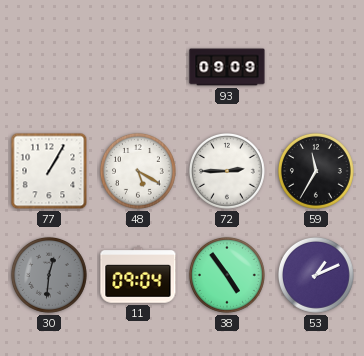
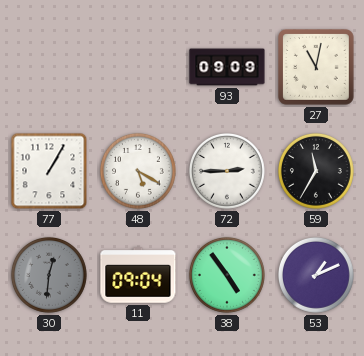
27: none -> 11:02 (317, 68)
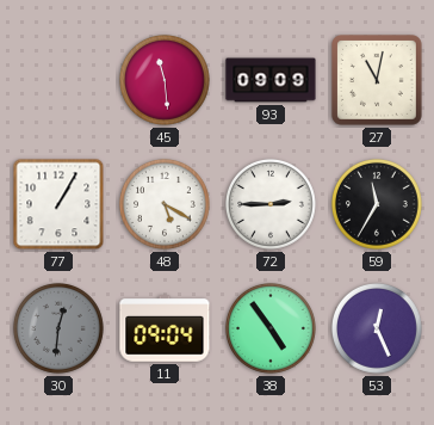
45: none -> 11:29 (165, 80)
53: 1:11 -> 12:26 (377, 328)
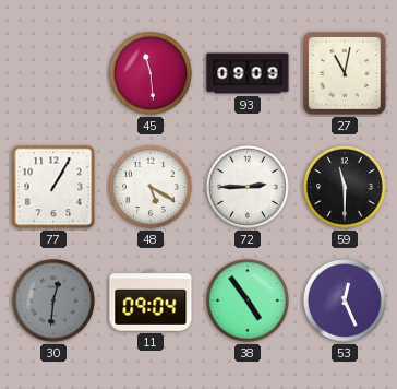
59: 11:35 -> 11:30 (345, 187)
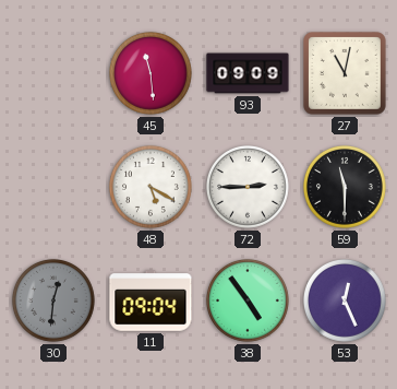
77: 1:05 -> none (53, 187)
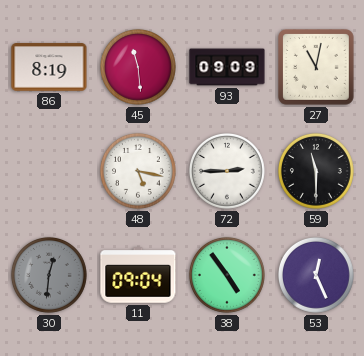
86: none -> 8:19 (49, 67)
48: 5:20 -> 5:17 (138, 171)
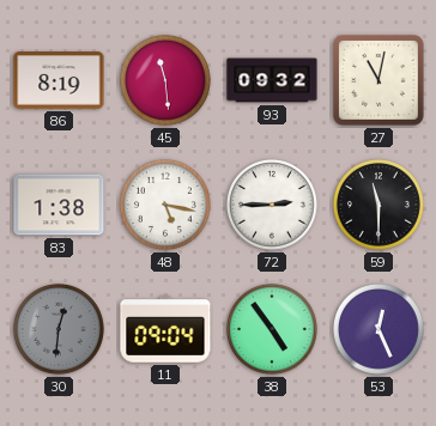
93: 09:09 -> 09:32 (272, 80)
83: none -> 1:38 (59, 205)
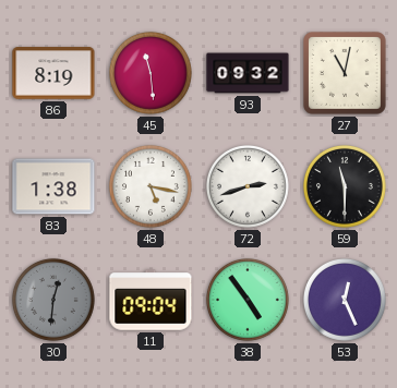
72: 2:45 -> 2:42 (248, 186)
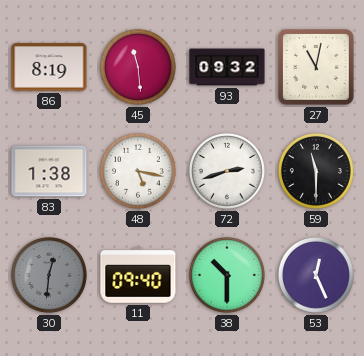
11: 09:04 -> 09:40 (138, 275)
38: 4:54 -> 10:30 (227, 275)
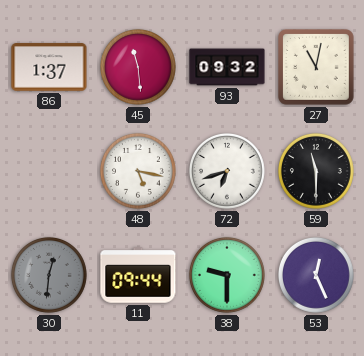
86: 8:19 -> 1:37 (49, 67)
83: 1:38 -> none (49, 171)
72: 2:42 -> 6:42 (227, 171)
11: 09:40 -> 09:44 (138, 275)
38: 10:30 -> 9:30 (227, 275)
